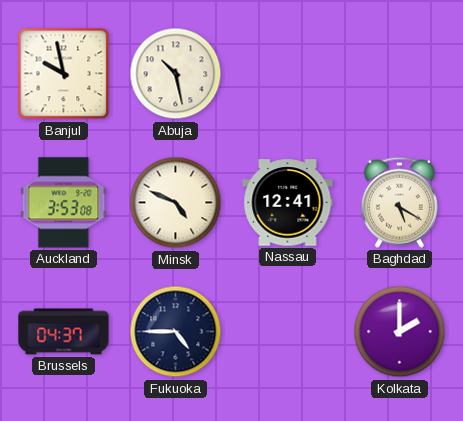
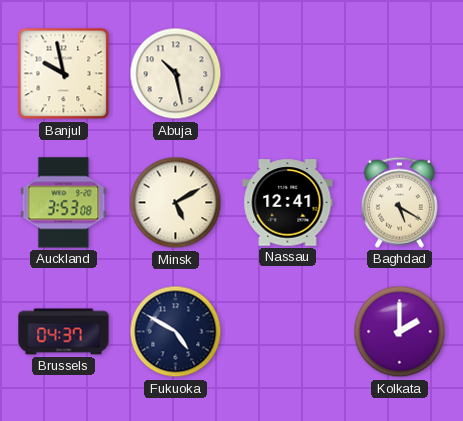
Minsk: 4:49 -> 5:10 (176, 203)
Fukuoka: 4:45 -> 4:50 (176, 332)
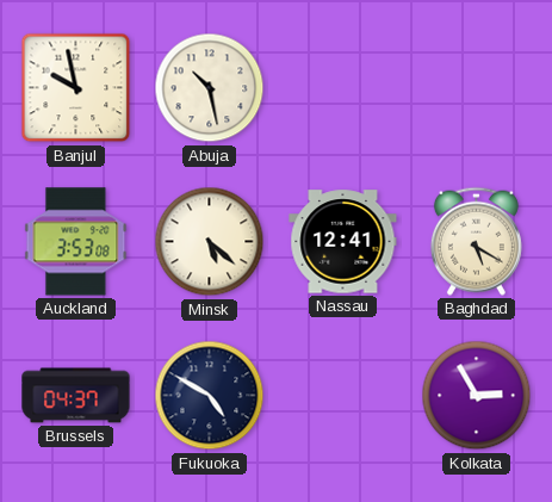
Minsk: 5:10 -> 5:22 (210, 242)
Kolkata: 2:00 -> 2:55 (477, 396)
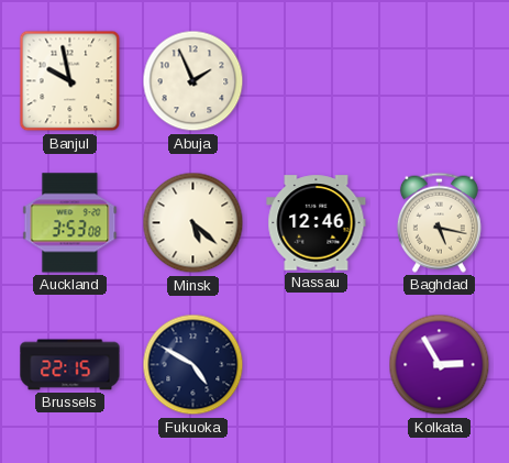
Abuja: 10:28 -> 1:56 (193, 81)
Nassau: 12:41 -> 12:46 (317, 223)
Baghdad: 5:20 -> 5:17 (439, 222)
Brussels: 04:37 -> 22:15 (70, 365)
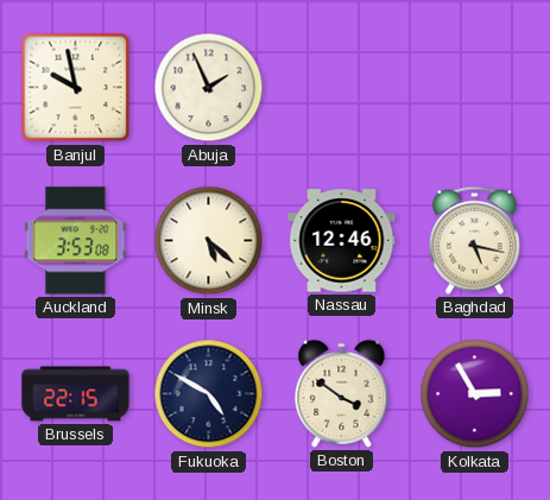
Boston: none -> 3:51 (342, 393)
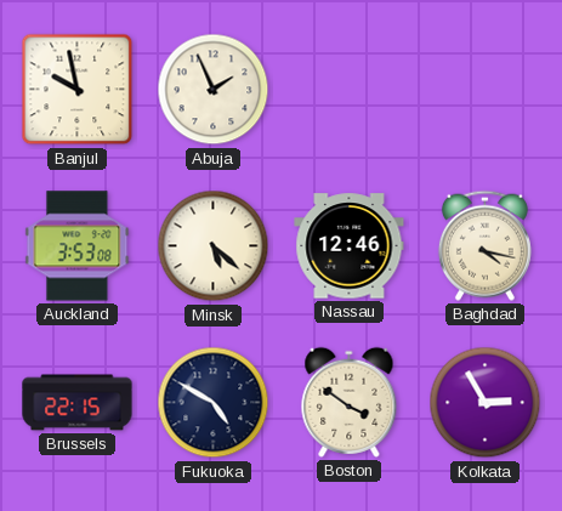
Baghdad: 5:17 -> 4:17 (484, 245)
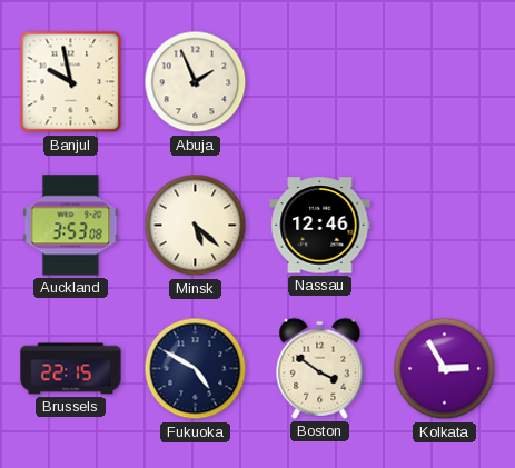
Baghdad: 4:17 -> none (484, 245)
